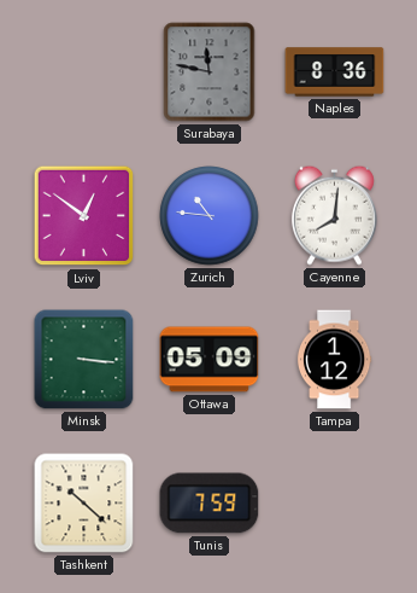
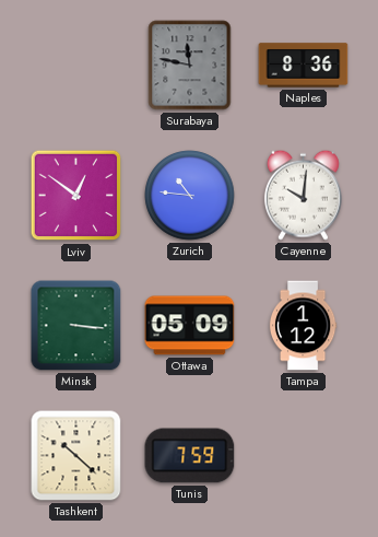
Cayenne: 8:01 -> 10:01 (303, 195)
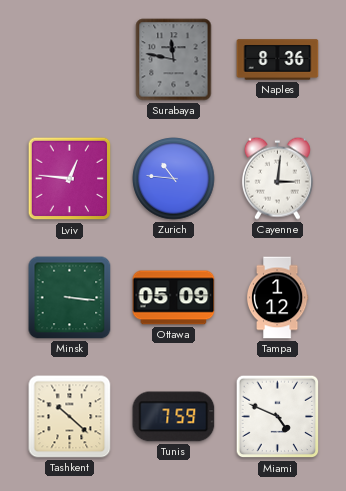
Lviv: 12:51 -> 12:46 (70, 179)
Cayenne: 10:01 -> 3:01 (277, 178)
Miami: none -> 4:49 (278, 417)
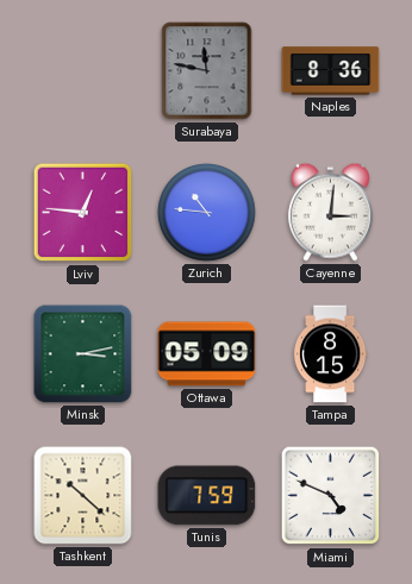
Minsk: 3:16 -> 3:13 (83, 354)
Tampa: 1:12 -> 8:15 (330, 354)
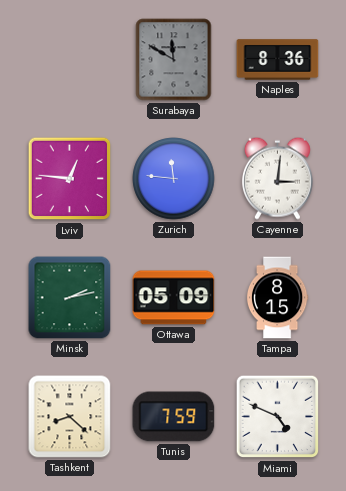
Surabaya: 11:47 -> 11:50 (174, 60)
Zurich: 10:46 -> 11:46 (174, 179)
Minsk: 3:13 -> 2:13 (70, 298)
Tashkent: 10:22 -> 8:22 (70, 417)
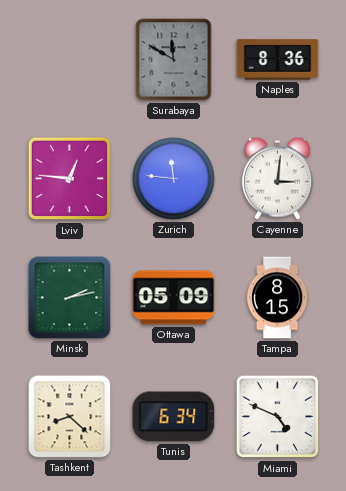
Tunis: 7:59 -> 6:34 (174, 417)
